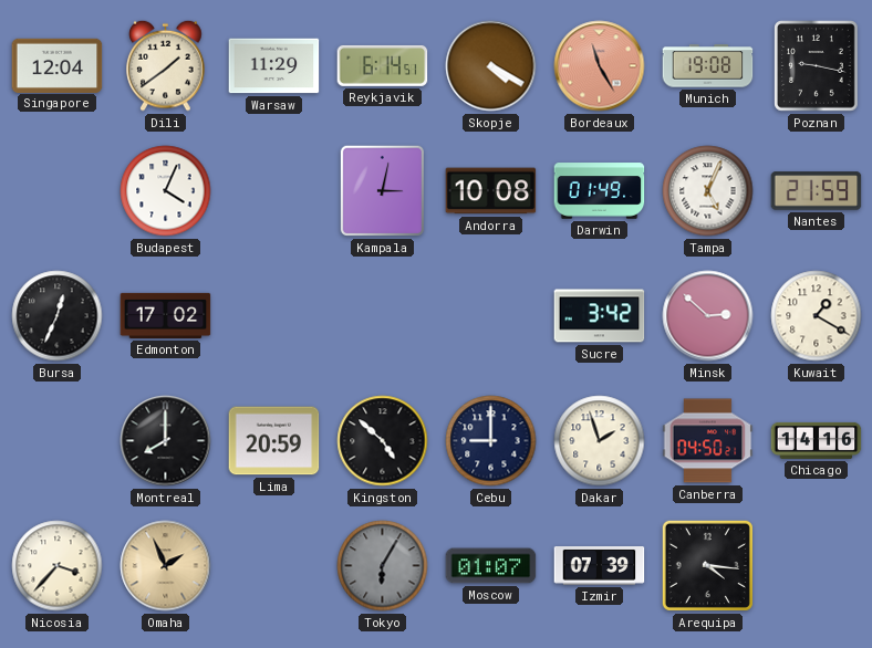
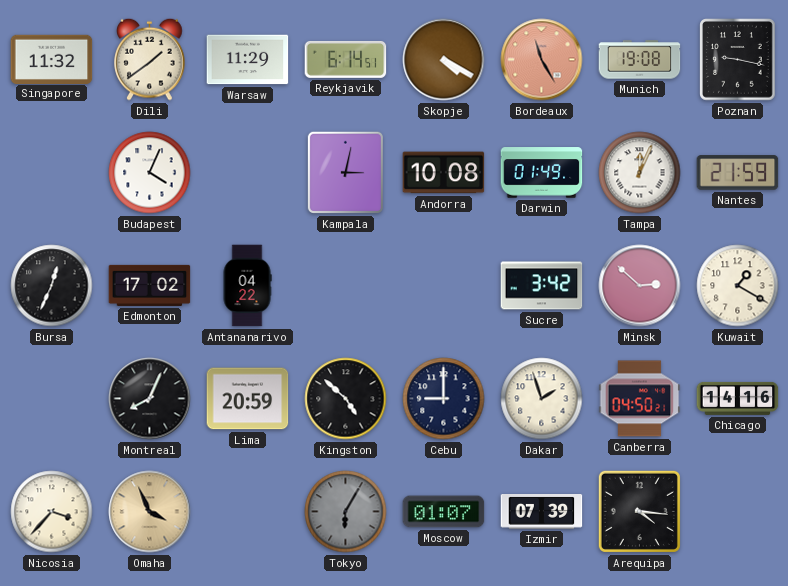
Singapore: 12:04 -> 11:32 (52, 59)
Tampa: 5:04 -> 12:04 (640, 173)
Antananarivo: none -> 04:22 (247, 286)
Montreal: 8:00 -> 8:04 (150, 399)
Omaha: 1:56 -> 3:56 (150, 512)
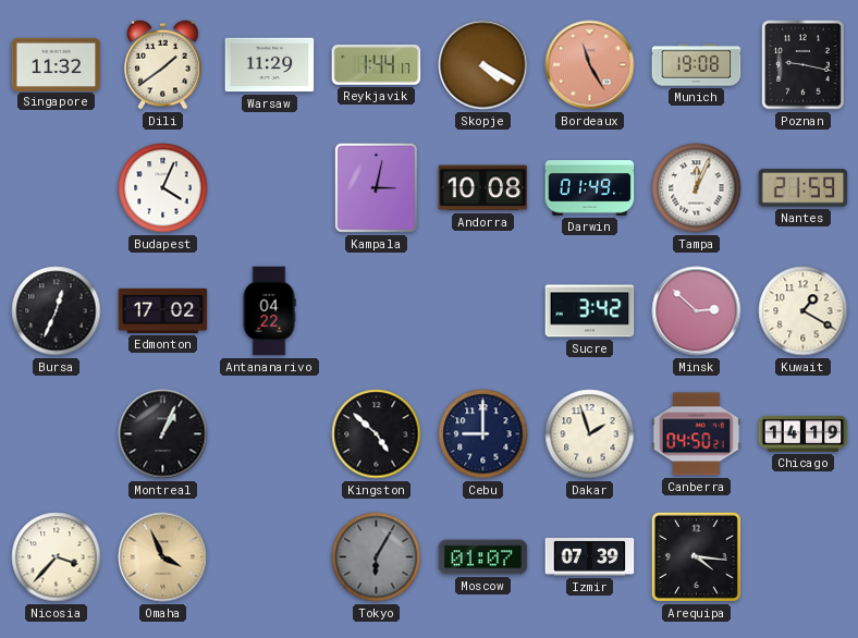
Reykjavik: 6:14 -> 1:44 (377, 64)
Montreal: 8:04 -> 1:04 (163, 434)
Lima: 20:59 -> none (248, 399)
Chicago: 14:16 -> 14:19 (804, 433)
